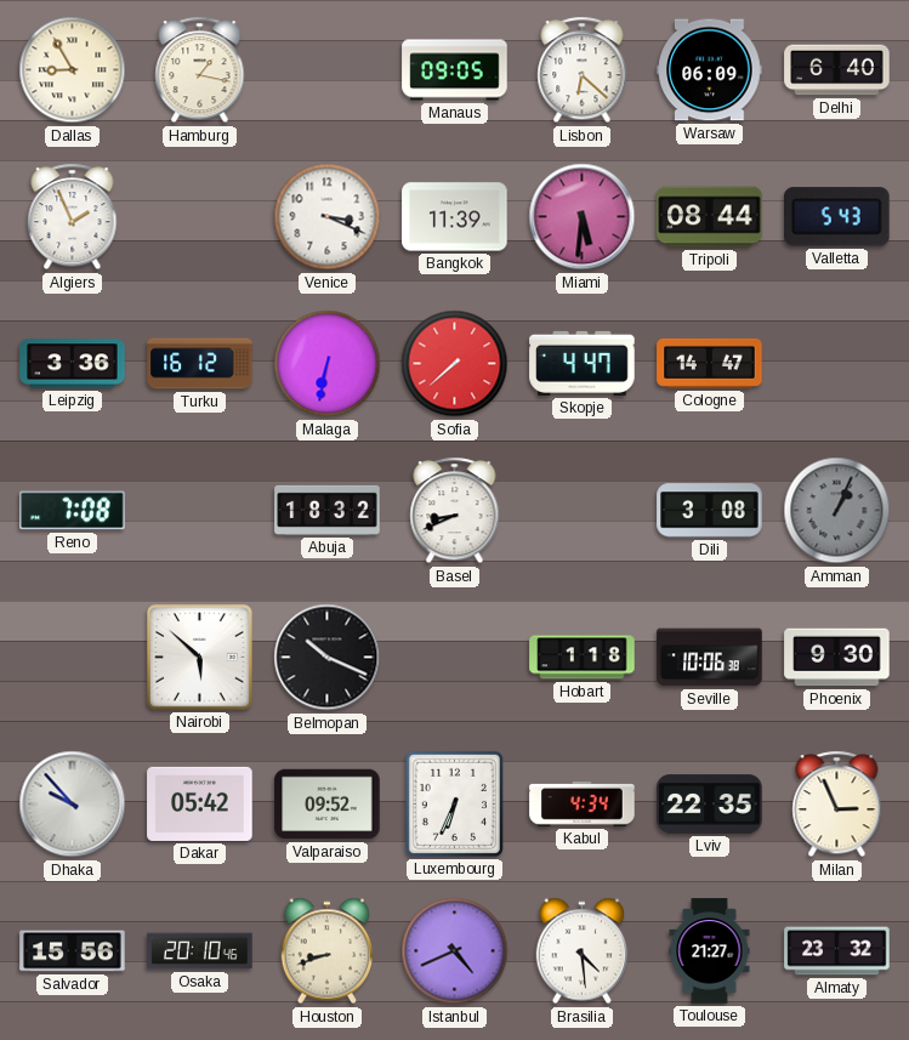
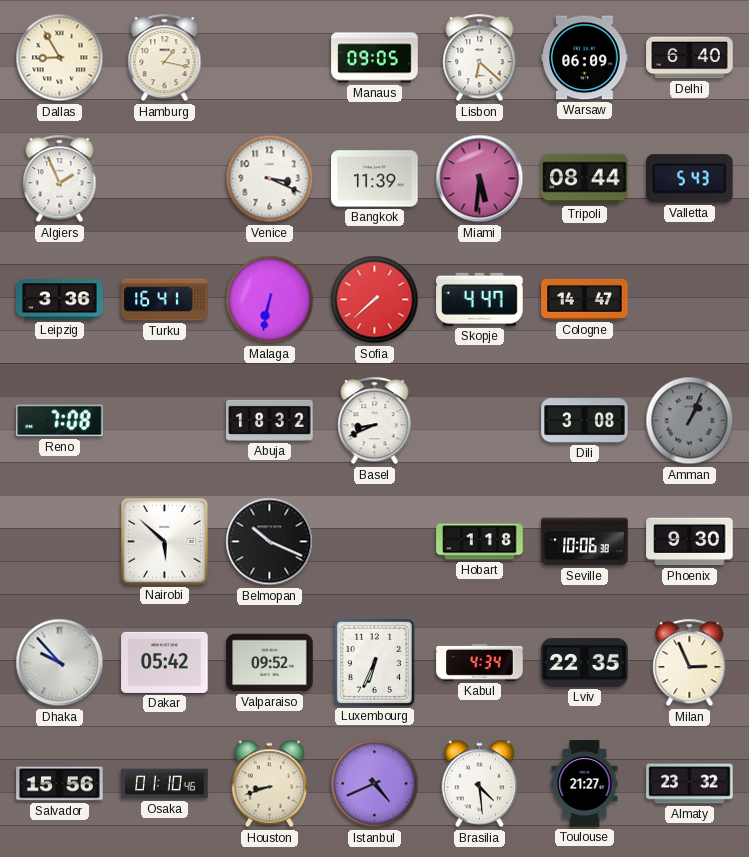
Turku: 16:12 -> 16:41 (165, 300)
Osaka: 20:10 -> 01:10 (165, 784)
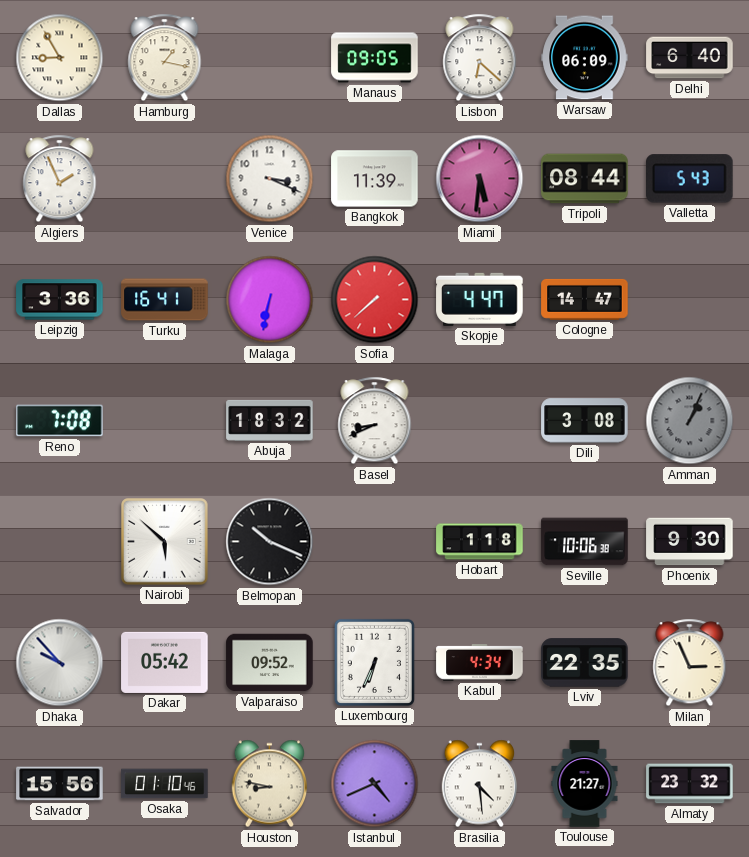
Houston: 8:42 -> 8:47 (270, 784)
